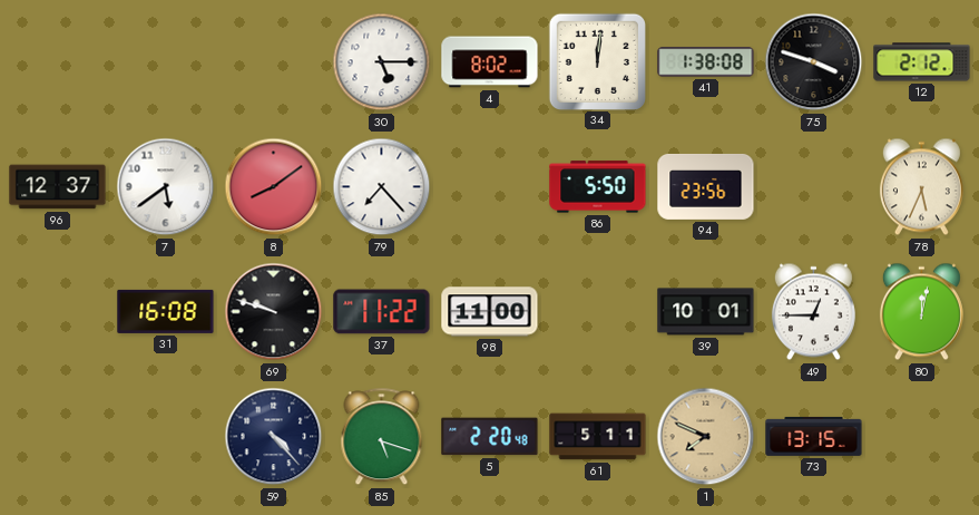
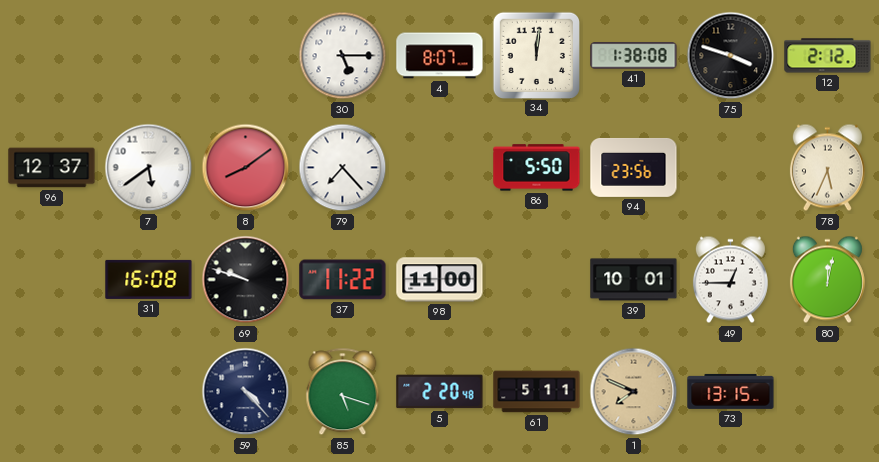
4: 8:02 -> 8:07 (440, 56)
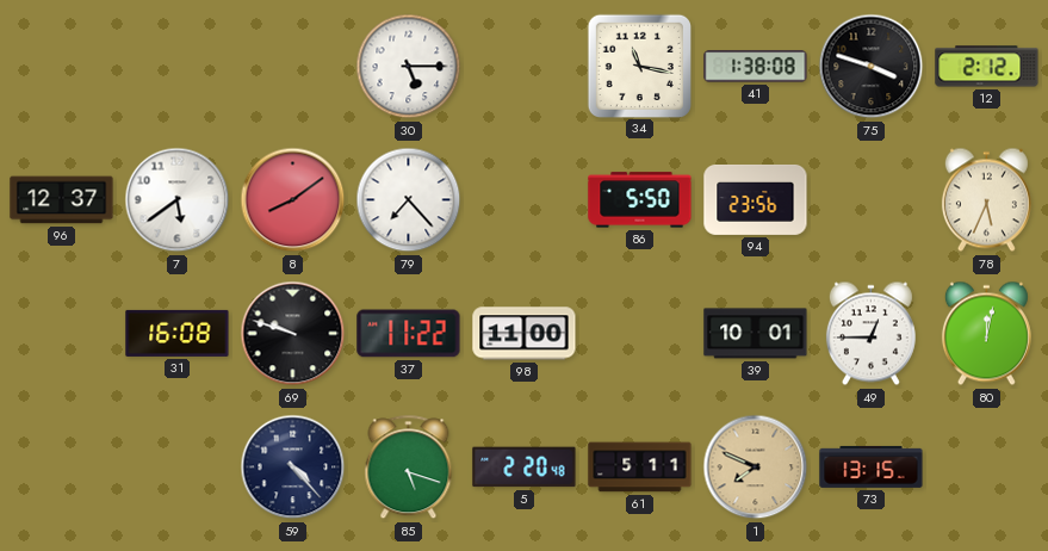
4: 8:07 -> none (440, 56)
34: 12:01 -> 11:17 (639, 66)
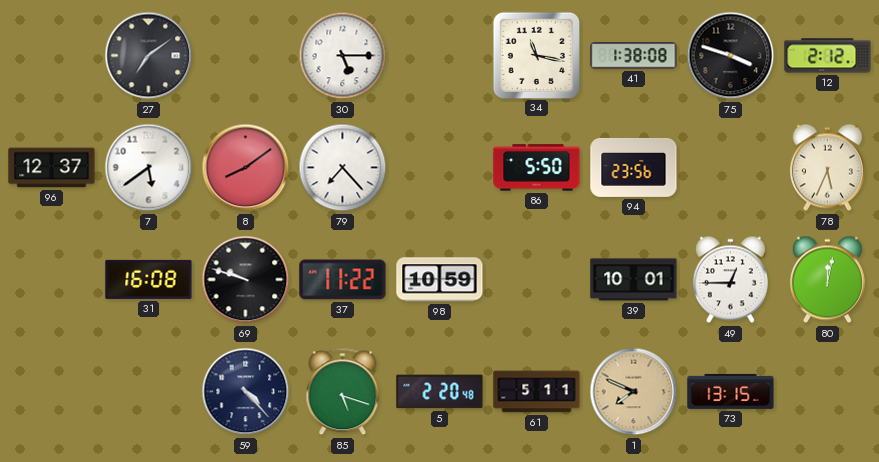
27: none -> 7:09 (149, 56)
98: 11:00 -> 10:59 (440, 280)
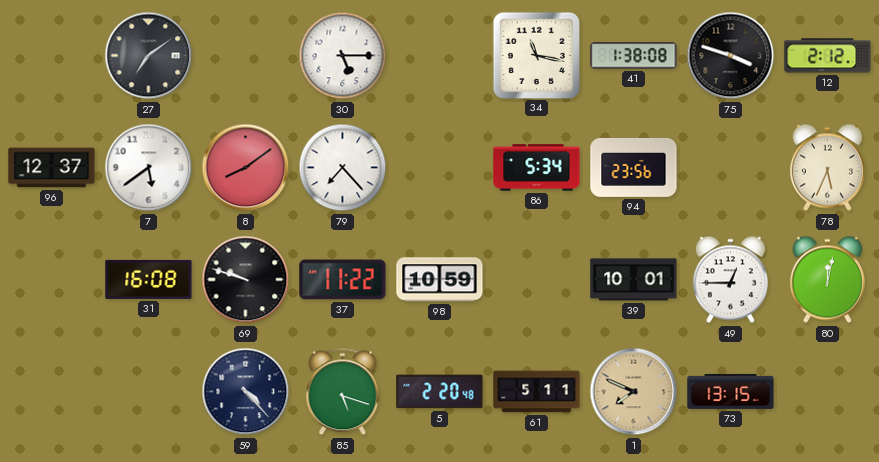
86: 5:50 -> 5:34 (537, 168)
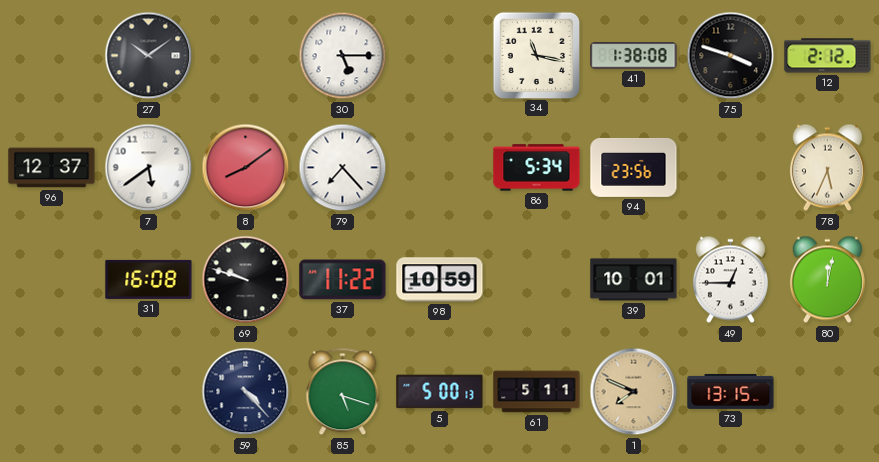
27: 7:09 -> 10:09 (149, 56)
5: 2:20 -> 5:00 (440, 392)
